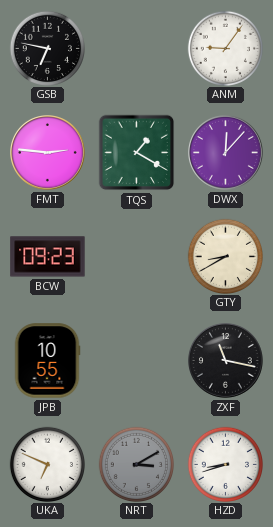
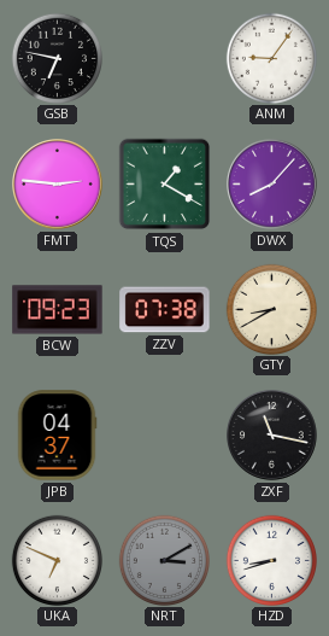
DWX: 12:07 -> 8:07 (272, 185)
ZZV: none -> 07:38 (165, 310)
JPB: 10:55 -> 04:37 (57, 436)
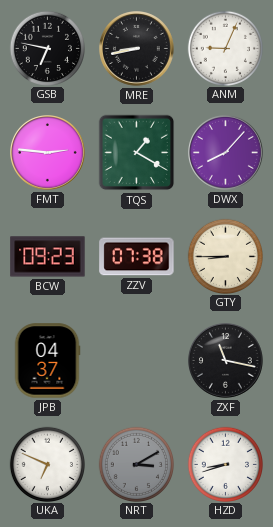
MRE: none -> 8:43 (137, 49)
ANM: 9:06 -> 9:04 (225, 48)
GTY: 8:40 -> 8:45 (225, 256)
